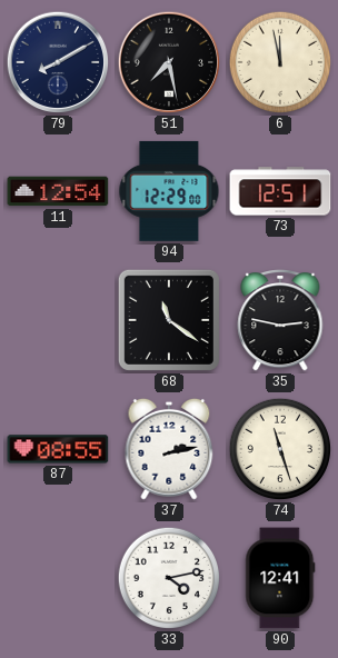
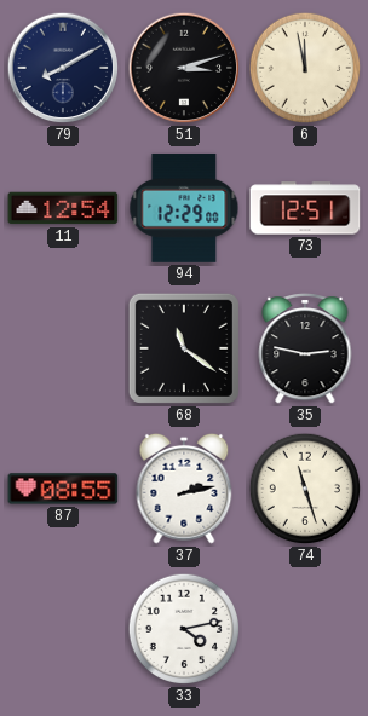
51: 7:28 -> 3:12 (184, 68)
90: 12:41 -> none (280, 578)
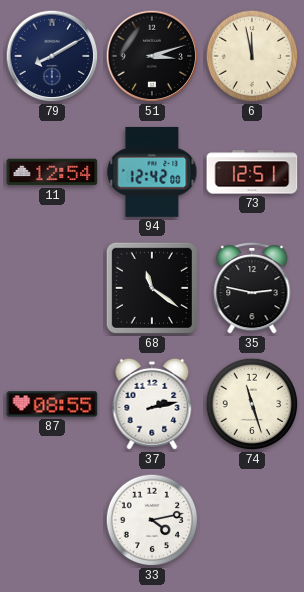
94: 12:29 -> 12:42 (152, 172)
